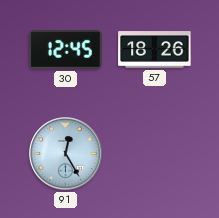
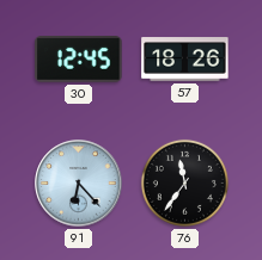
91: 12:25 -> 6:23 (79, 184)
76: none -> 11:36 (184, 182)
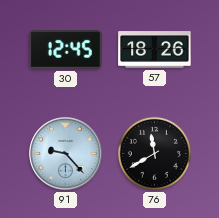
91: 6:23 -> 9:23 (66, 154)
76: 11:36 -> 11:40 (154, 153)
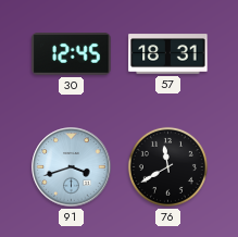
57: 18:26 -> 18:31 (168, 54)
91: 9:23 -> 3:42 (72, 167)
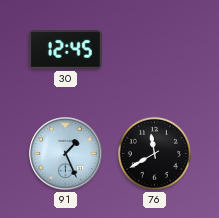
57: 18:31 -> none (168, 54)
91: 3:42 -> 1:26 (66, 154)
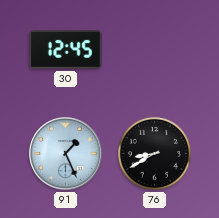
76: 11:40 -> 8:40 (154, 153)
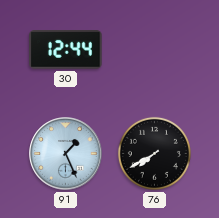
30: 12:45 -> 12:44 (66, 50)
76: 8:40 -> 7:40 (154, 153)
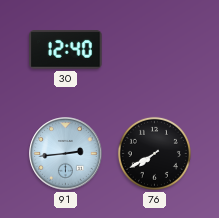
30: 12:44 -> 12:40 (66, 50)
91: 1:26 -> 2:44 (66, 154)
